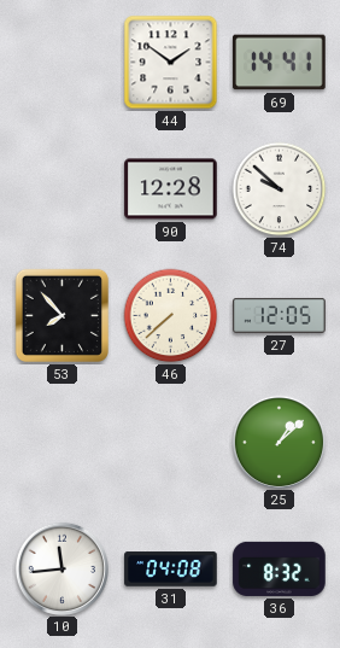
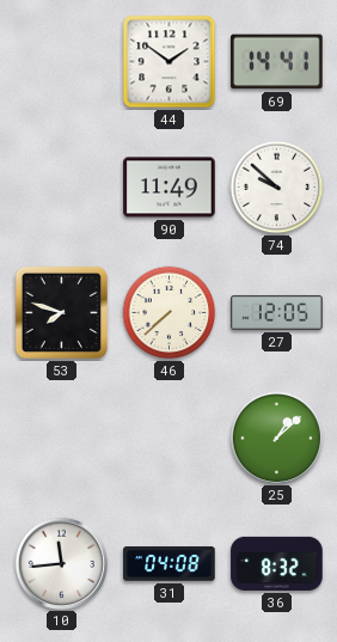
90: 12:28 -> 11:49 (170, 188)
53: 7:53 -> 7:48 (61, 312)
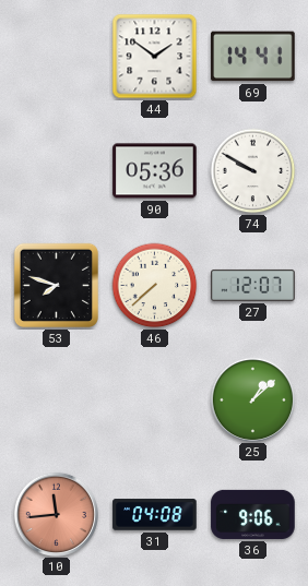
90: 11:49 -> 05:36 (155, 171)
74: 9:52 -> 9:50 (253, 171)
27: 12:05 -> 12:07 (253, 285)
10 dial: white -> salmon (56, 514)
36: 8:32 -> 9:06 (253, 514)
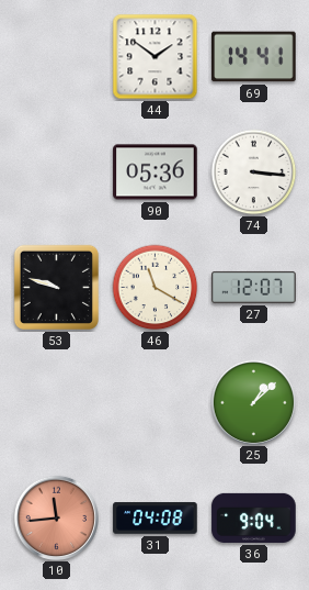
74: 9:50 -> 3:16 (254, 172)
53: 7:48 -> 9:48 (56, 287)
46: 7:38 -> 11:20 (156, 288)
36: 9:06 -> 9:04 (254, 517)
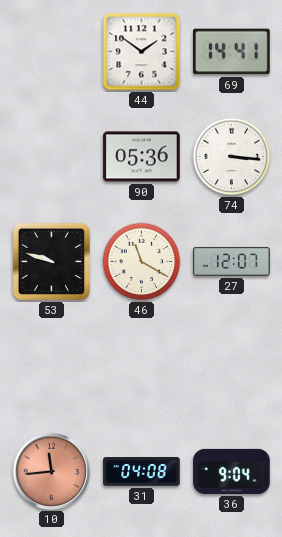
25: 1:08 -> none (253, 402)
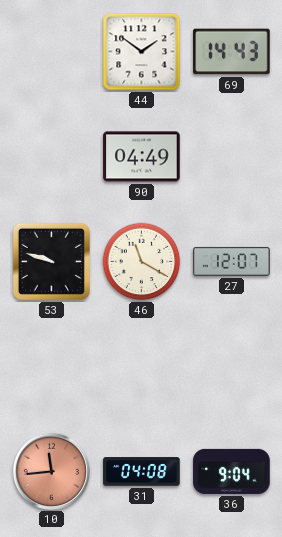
69: 14:41 -> 14:43 (232, 52)
90: 05:36 -> 04:49 (142, 157)
74: 3:16 -> none (232, 157)
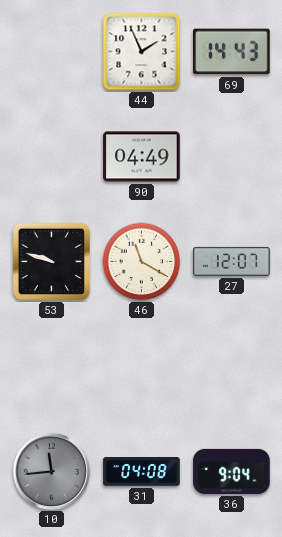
44: 1:51 -> 1:56 (142, 52)
10 dial: salmon -> grey (51, 471)
